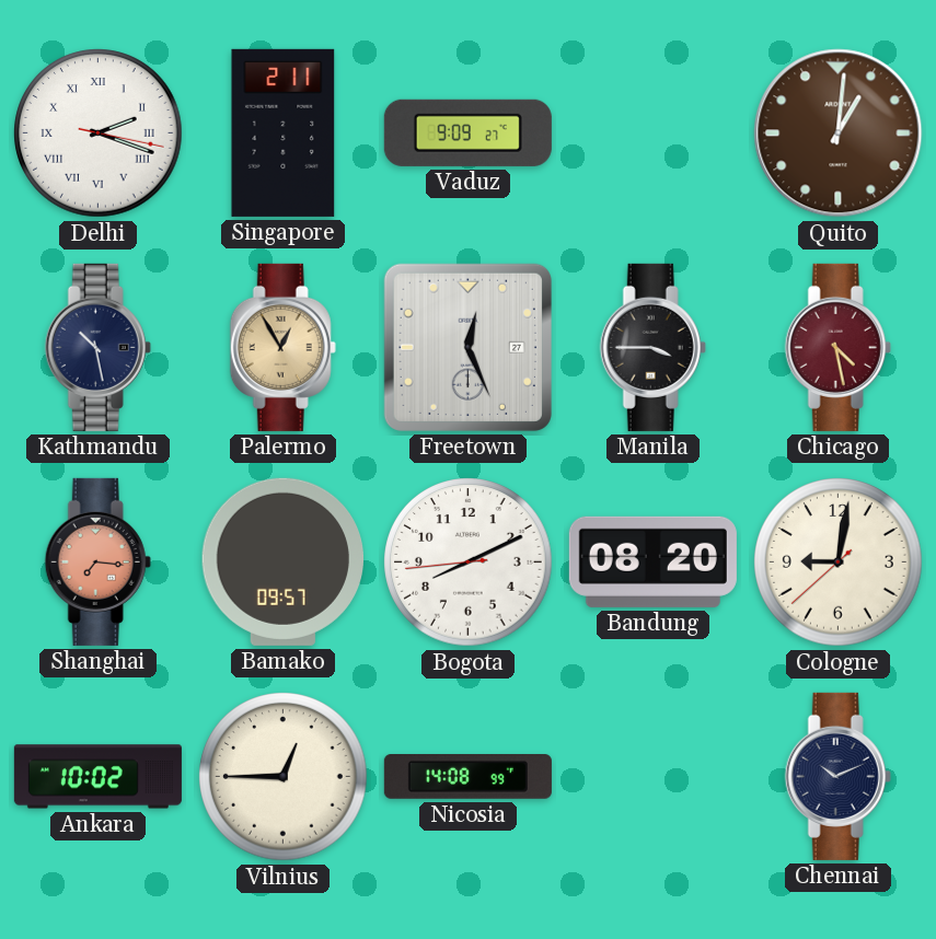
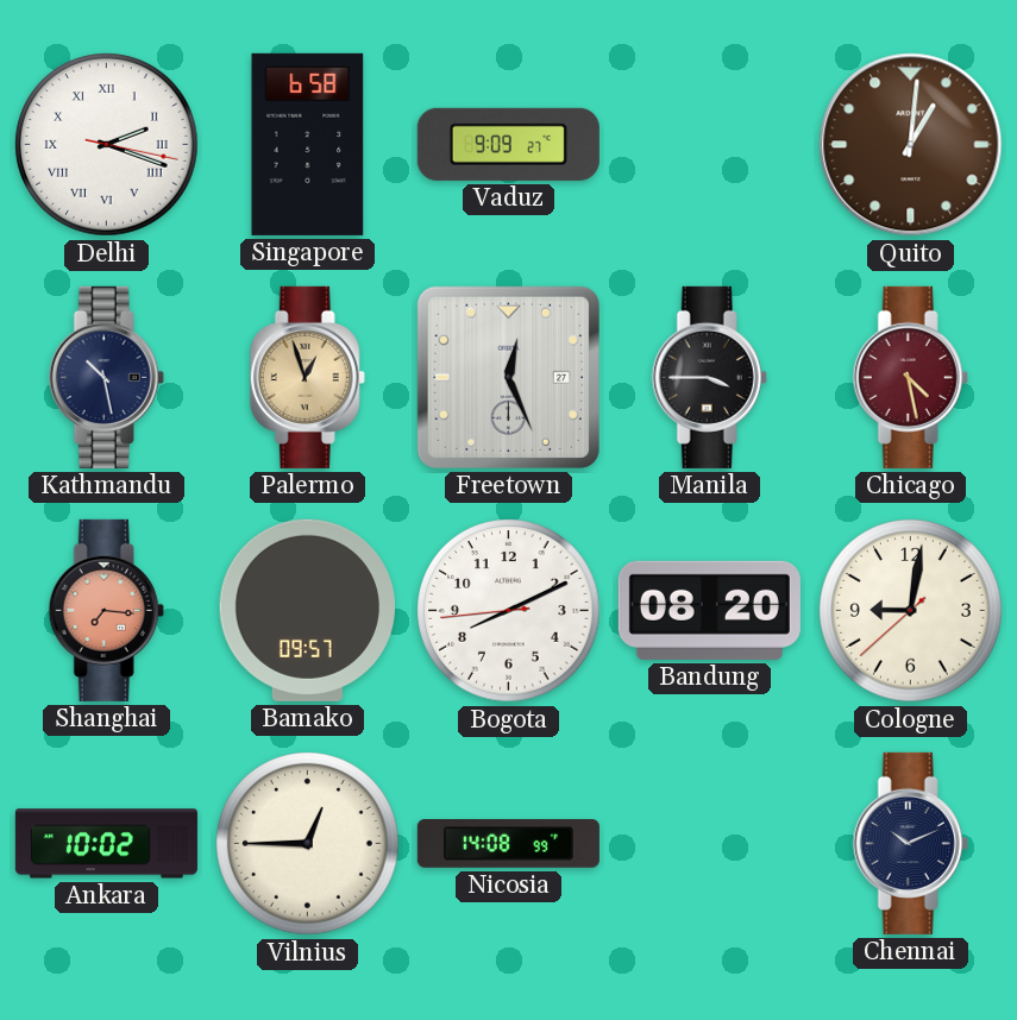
Singapore: 2:11 -> 6:58 (308, 144)
Palermo: 12:55 -> 12:57 (307, 377)
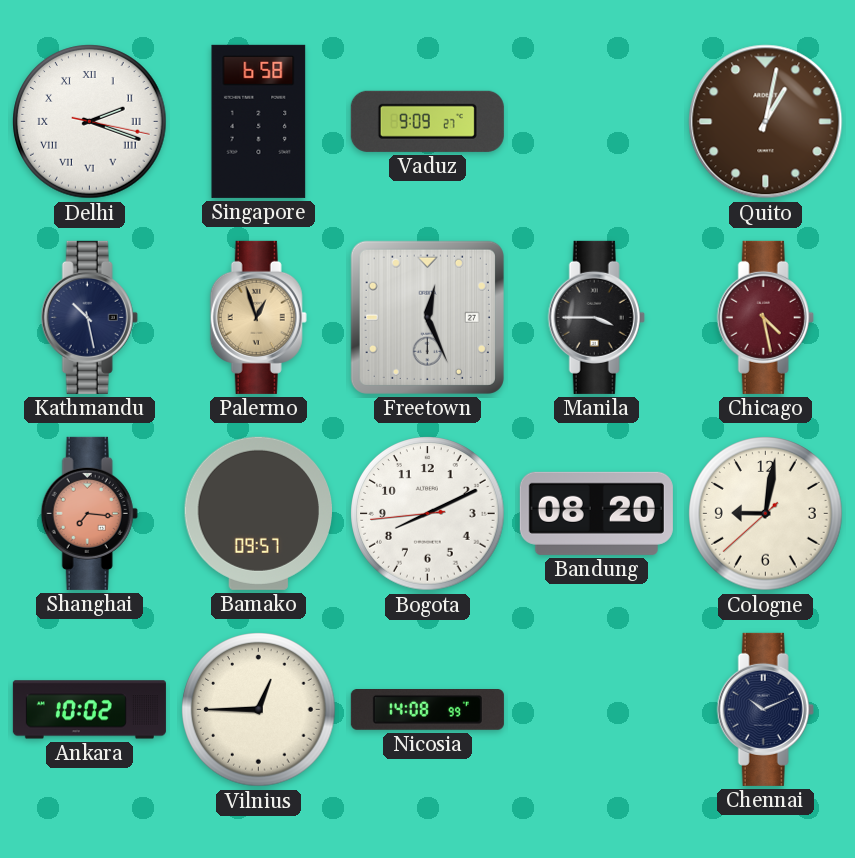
Quito: 1:01 -> 1:02 (766, 122)
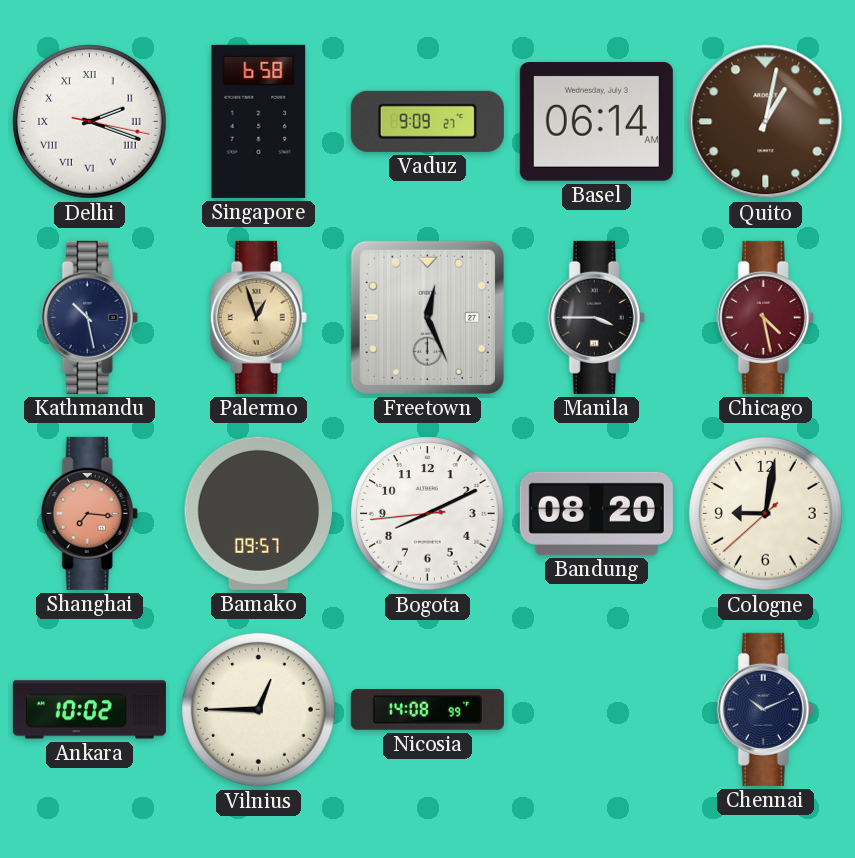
Basel: none -> 06:14 (596, 122)
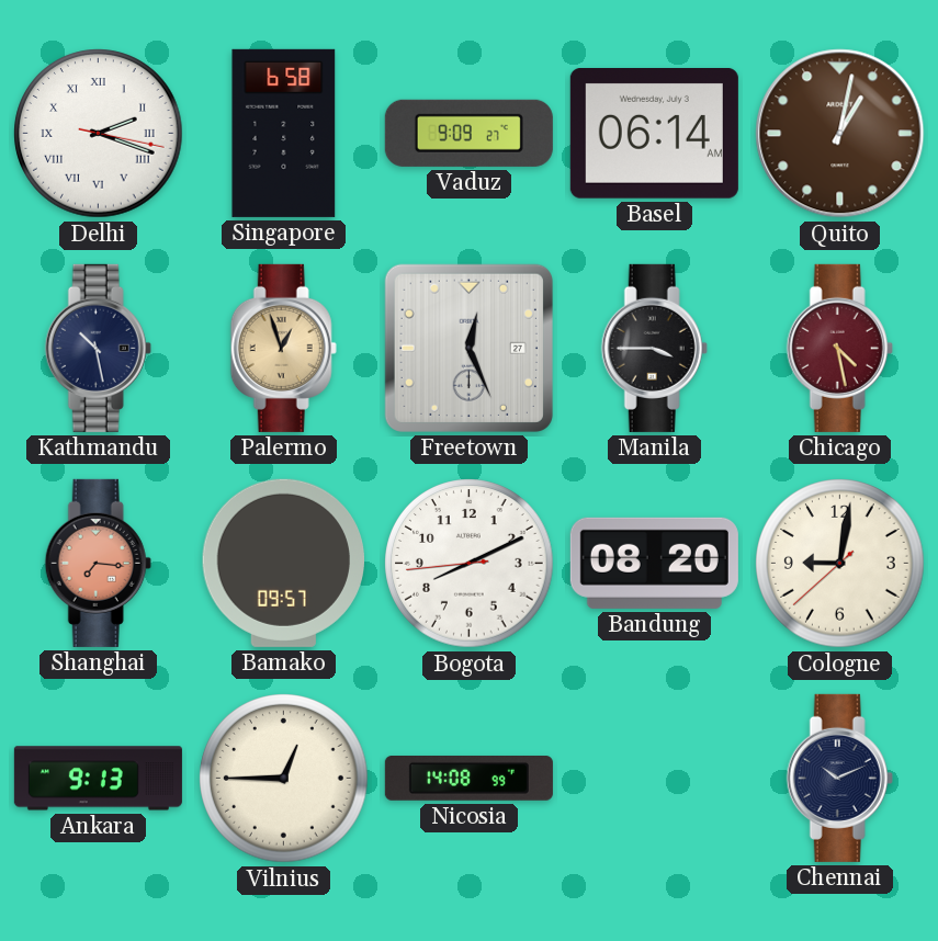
Ankara: 10:02 -> 9:13 (98, 779)
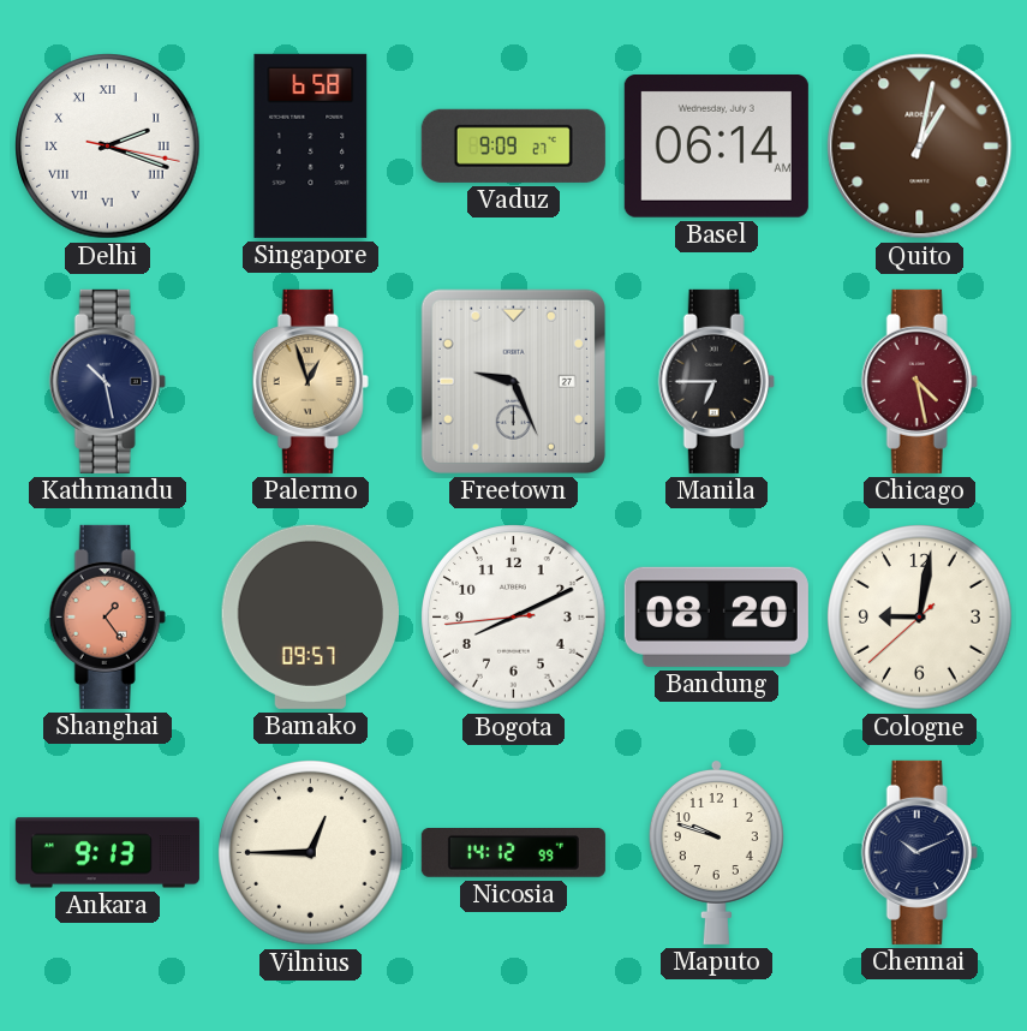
Freetown: 12:26 -> 9:26 (513, 381)
Manila: 3:45 -> 6:45 (716, 381)
Shanghai: 7:16 -> 1:24 (107, 616)
Nicosia: 14:08 -> 14:12 (513, 853)
Maputo: none -> 9:48 (716, 853)
